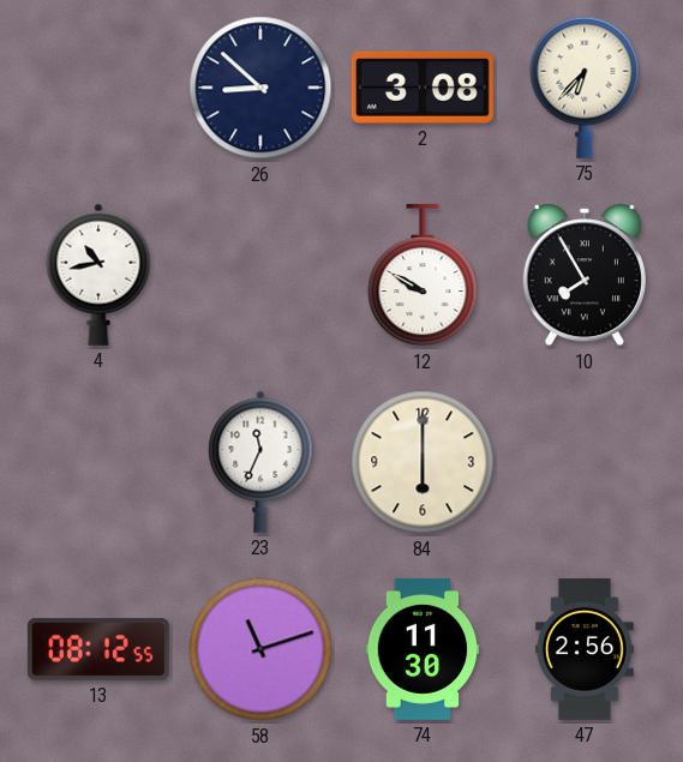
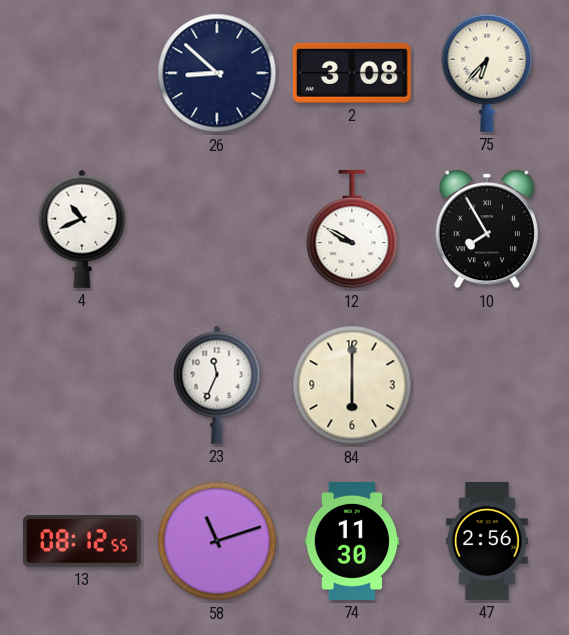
4: 10:43 -> 10:41 (82, 229)
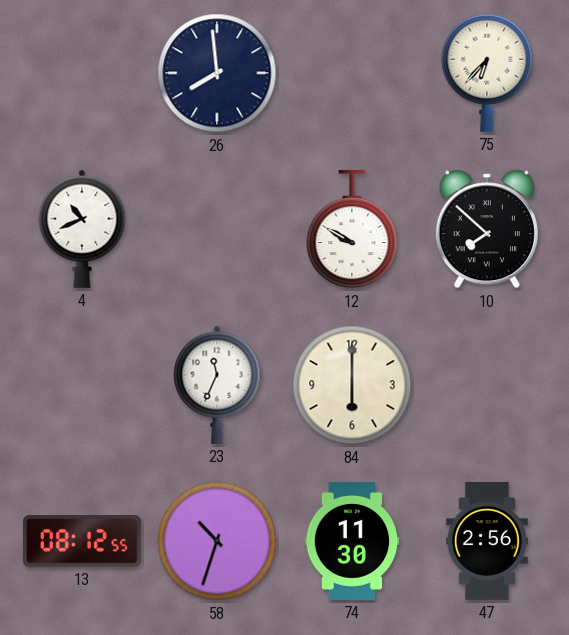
26: 8:52 -> 7:59 (217, 73)
2: 3:08 -> none (352, 73)
10: 7:55 -> 7:52 (487, 229)
58: 11:12 -> 10:33 (217, 541)
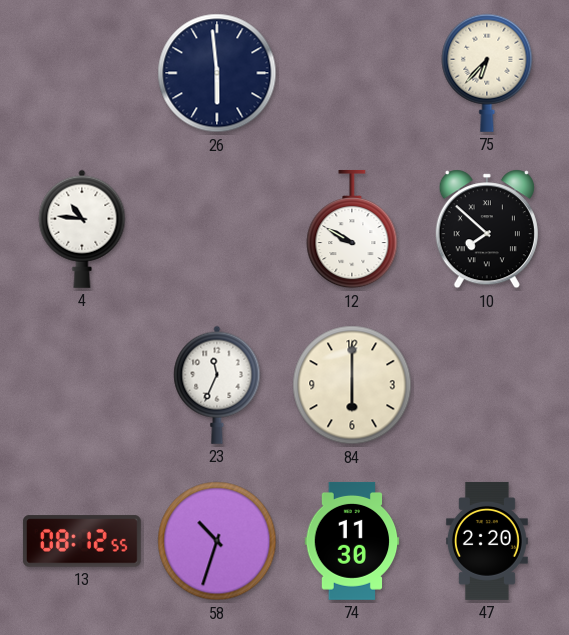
26: 7:59 -> 5:59 (217, 73)
4: 10:41 -> 10:46 (82, 229)
47: 2:56 -> 2:20 (487, 541)
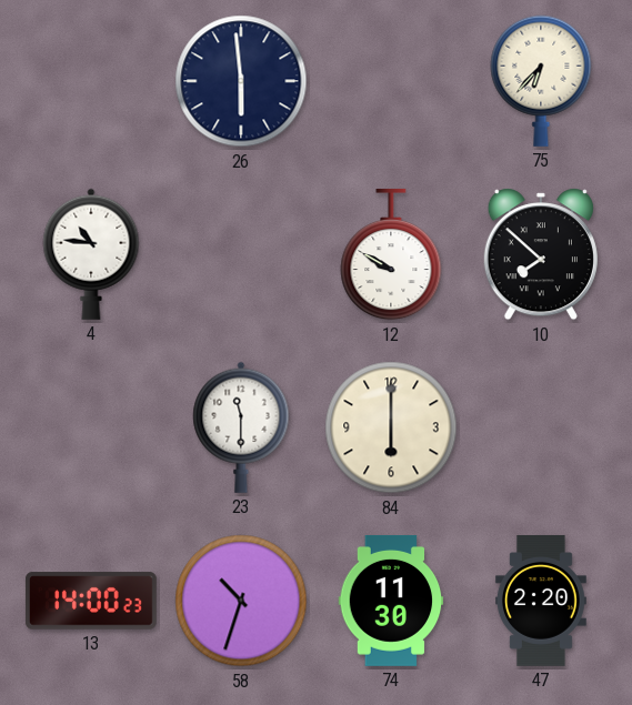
23: 11:34 -> 11:30 (241, 427)
13: 08:12 -> 14:00 (91, 601)
